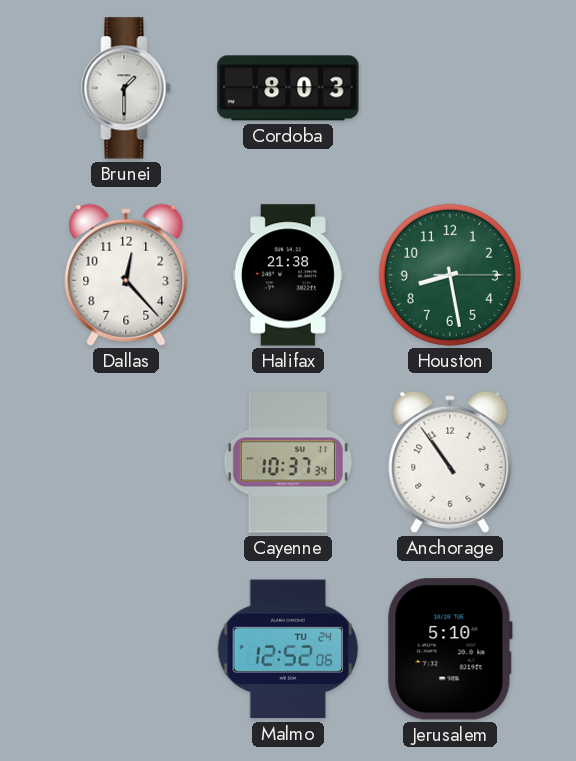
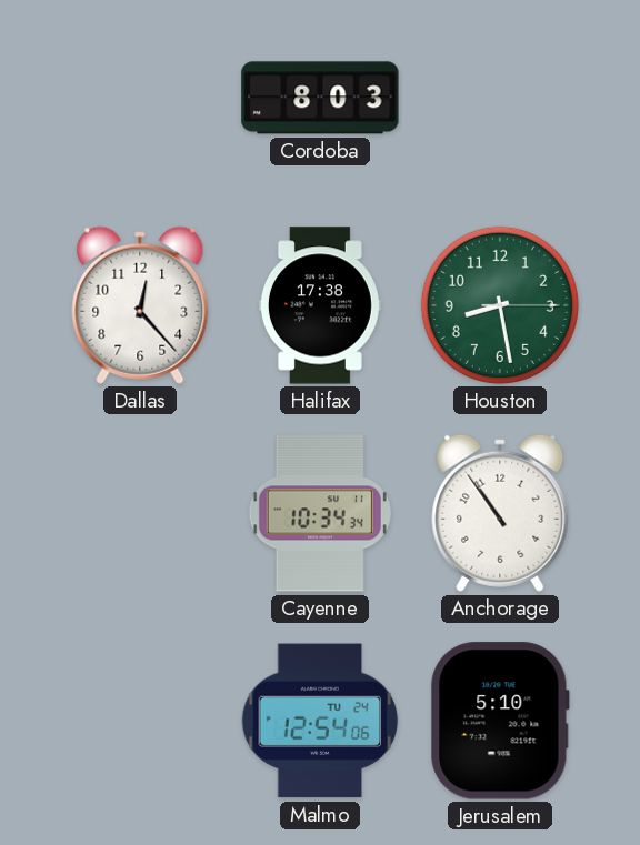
Brunei: 1:30 -> none (126, 88)
Halifax: 21:38 -> 17:38 (320, 305)
Cayenne: 10:37 -> 10:34 (320, 513)
Malmo: 12:52 -> 12:54 (320, 721)
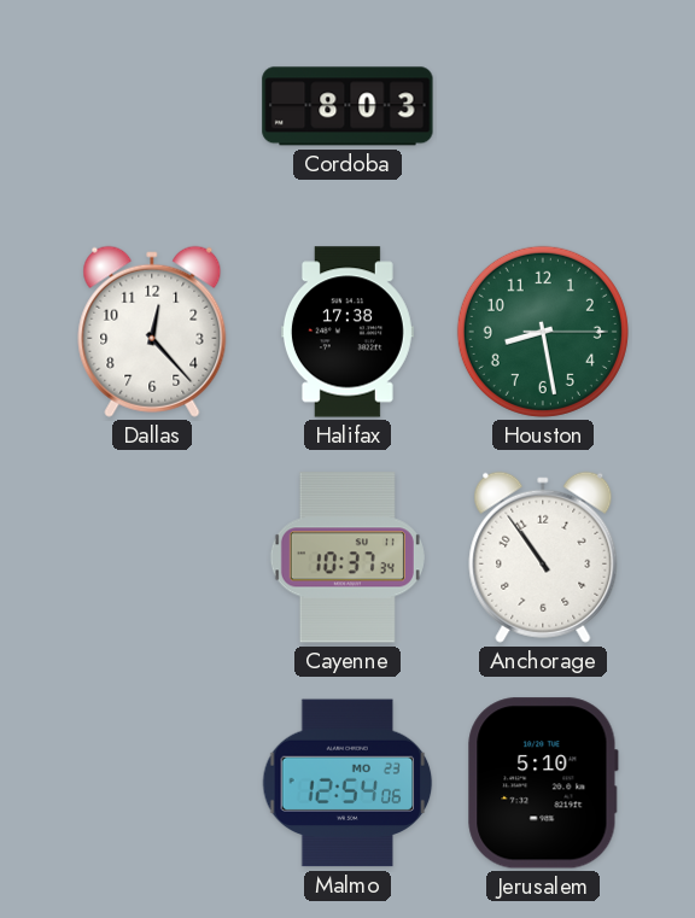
Cayenne: 10:34 -> 10:37 (347, 557)
Malmo date: TU 24 -> MO 23 (347, 783)
